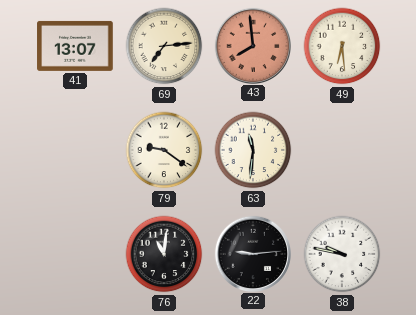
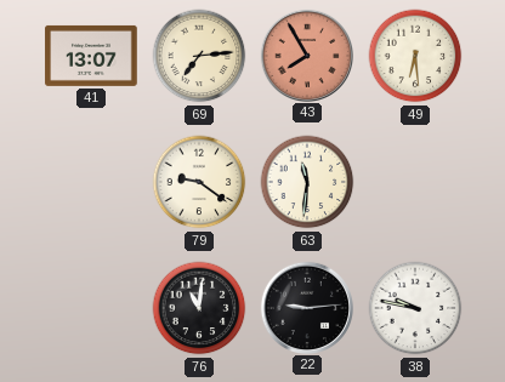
43: 7:59 -> 7:55 (306, 55)
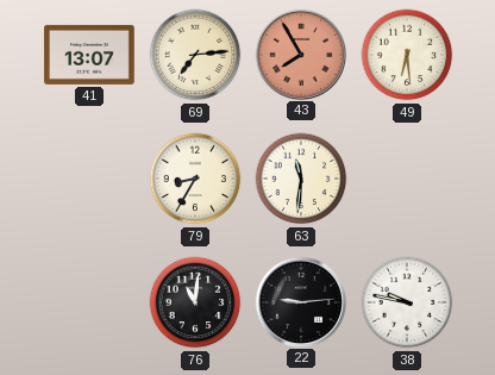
79: 9:21 -> 8:35 (195, 179)
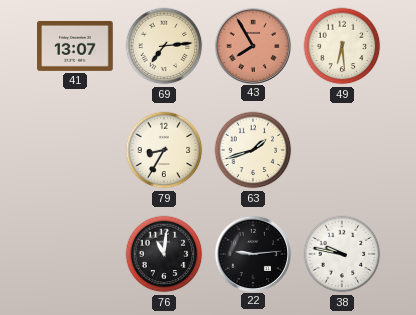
63: 11:31 -> 1:42 (253, 150)
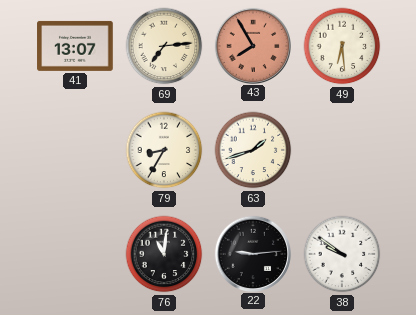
38: 9:47 -> 9:51 (342, 254)
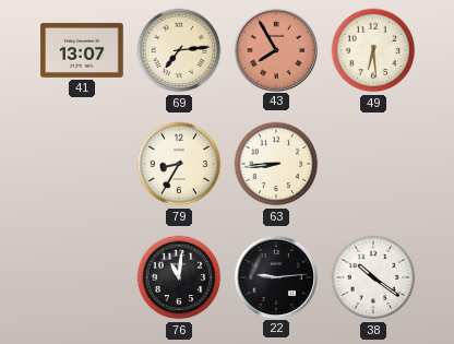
63: 1:42 -> 8:44 (276, 164)
38: 9:51 -> 10:21 (373, 277)
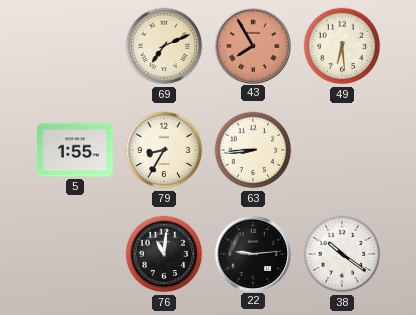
41: 13:07 -> none (82, 50)
69: 7:14 -> 7:11 (164, 46)
5: none -> 1:55 (75, 150)
